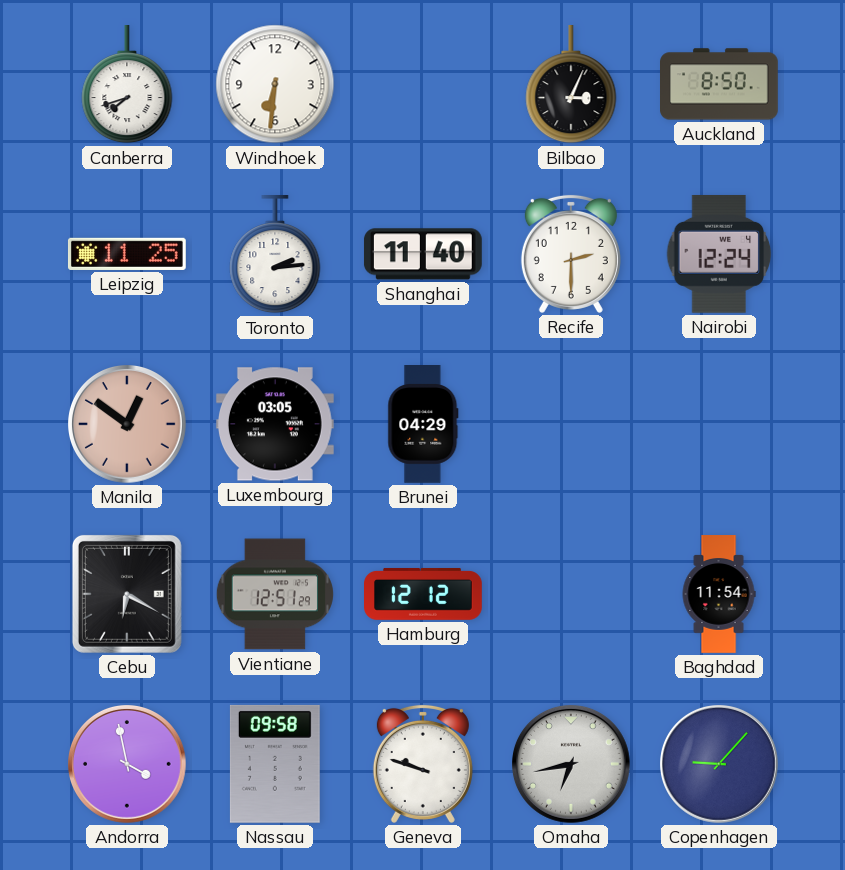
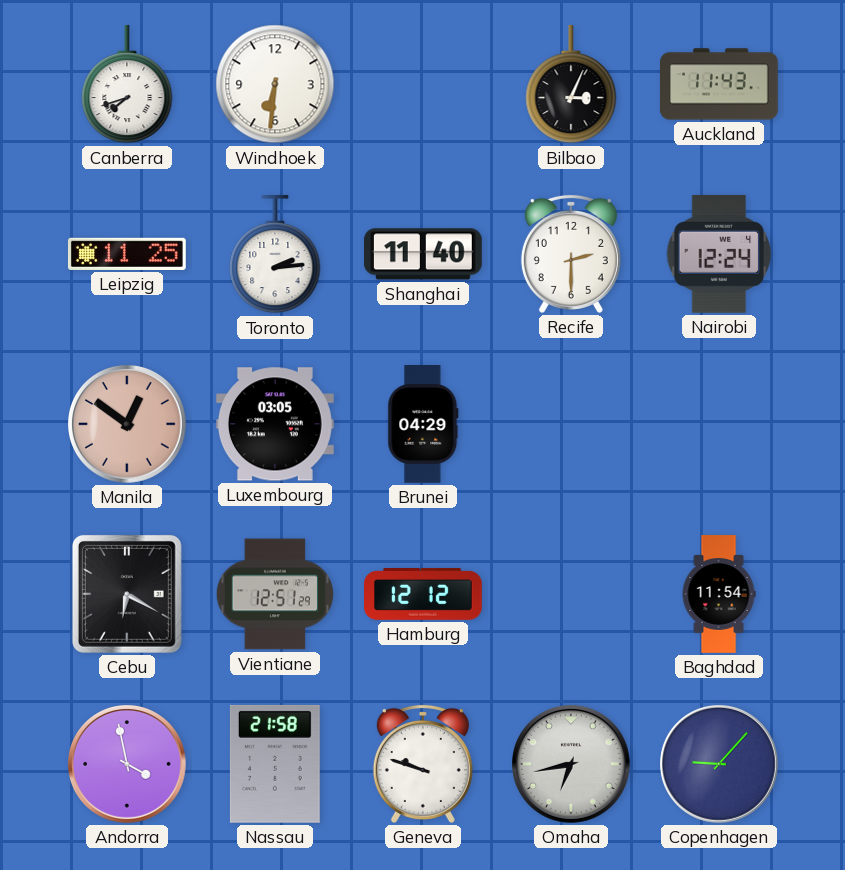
Auckland: 8:50 -> 11:43 (720, 84)
Nassau: 09:58 -> 21:58 (275, 764)
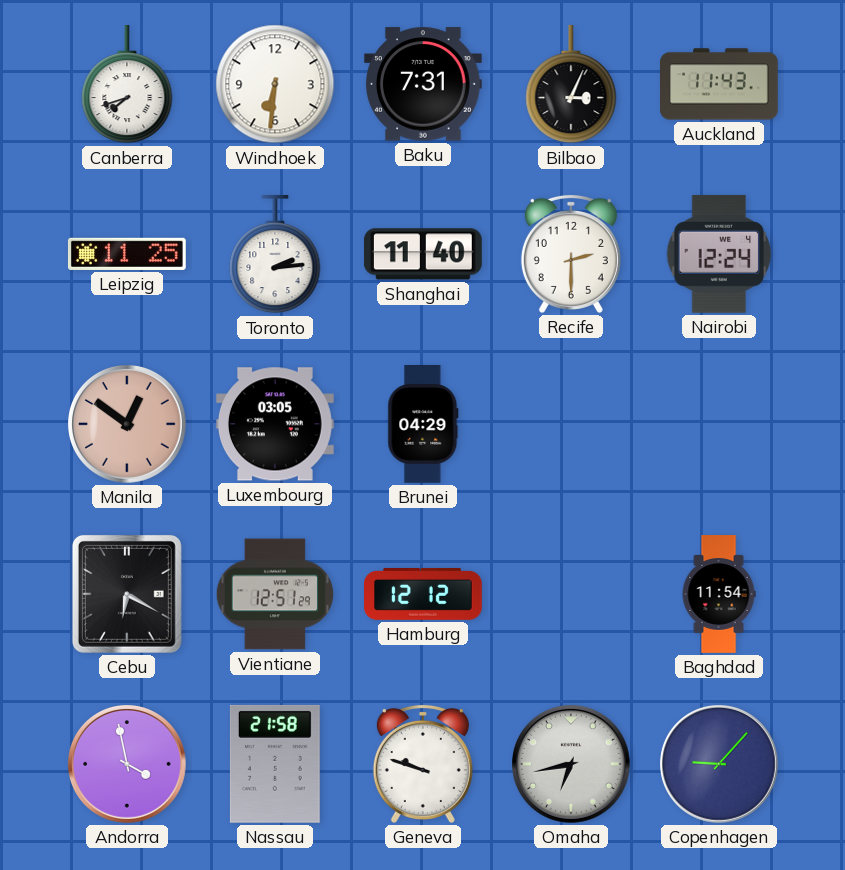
Baku: none -> 7:31 (423, 84)
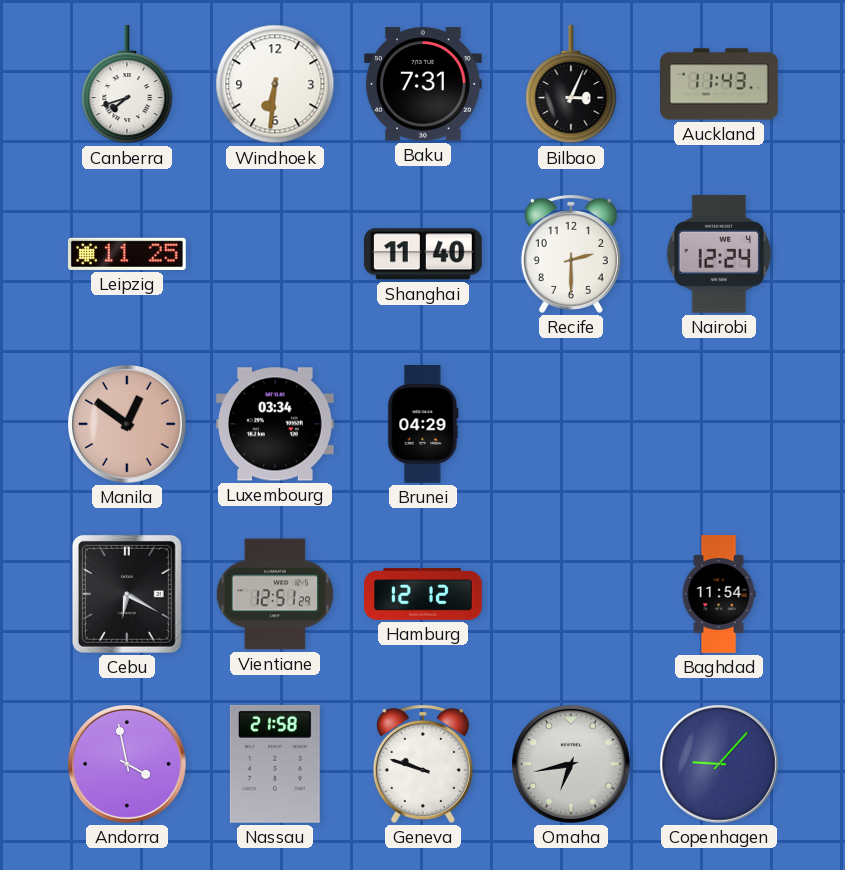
Toronto: 2:14 -> none (275, 255)
Luxembourg: 03:05 -> 03:34 (275, 424)
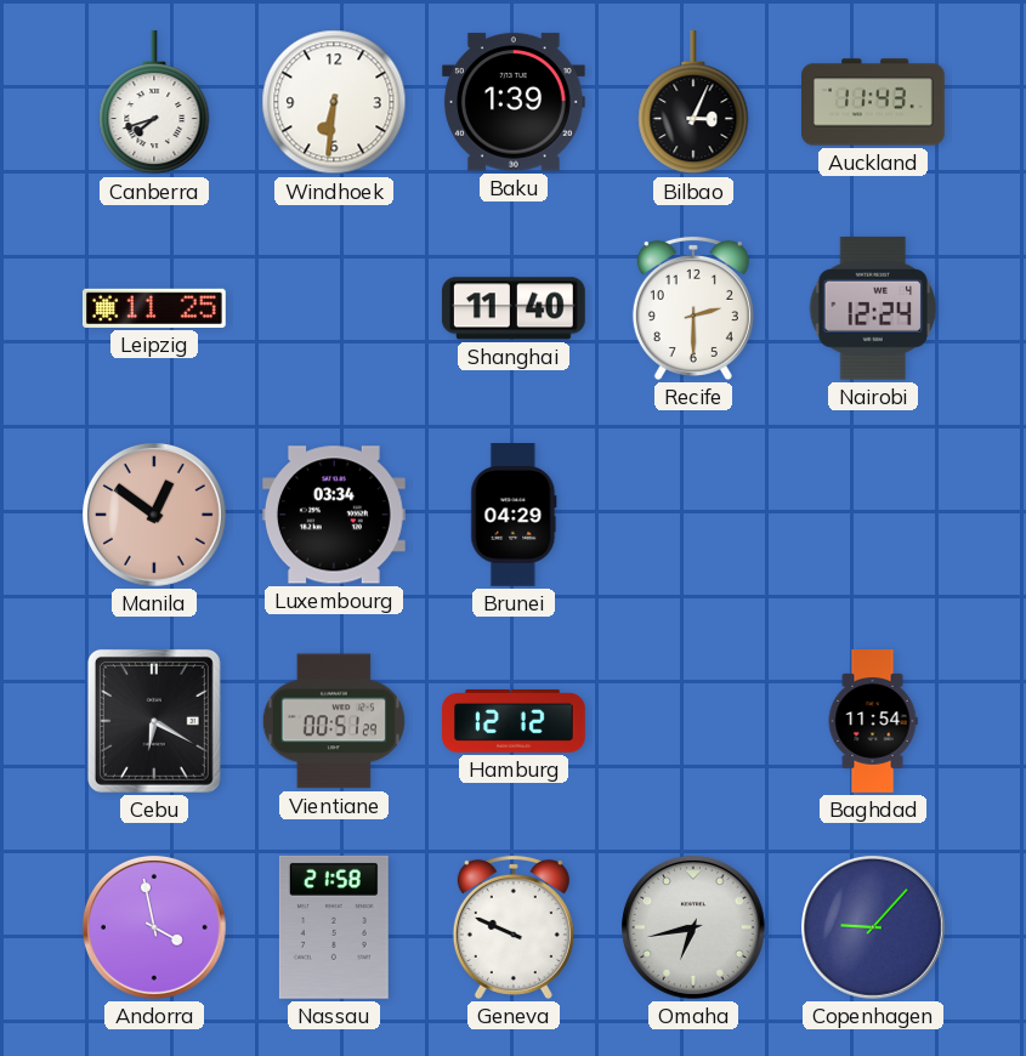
Baku: 7:31 -> 1:39 (514, 102)
Vientiane: 12:51 -> 00:51 (334, 721)
Geneva: 9:48 -> 9:49 (514, 927)
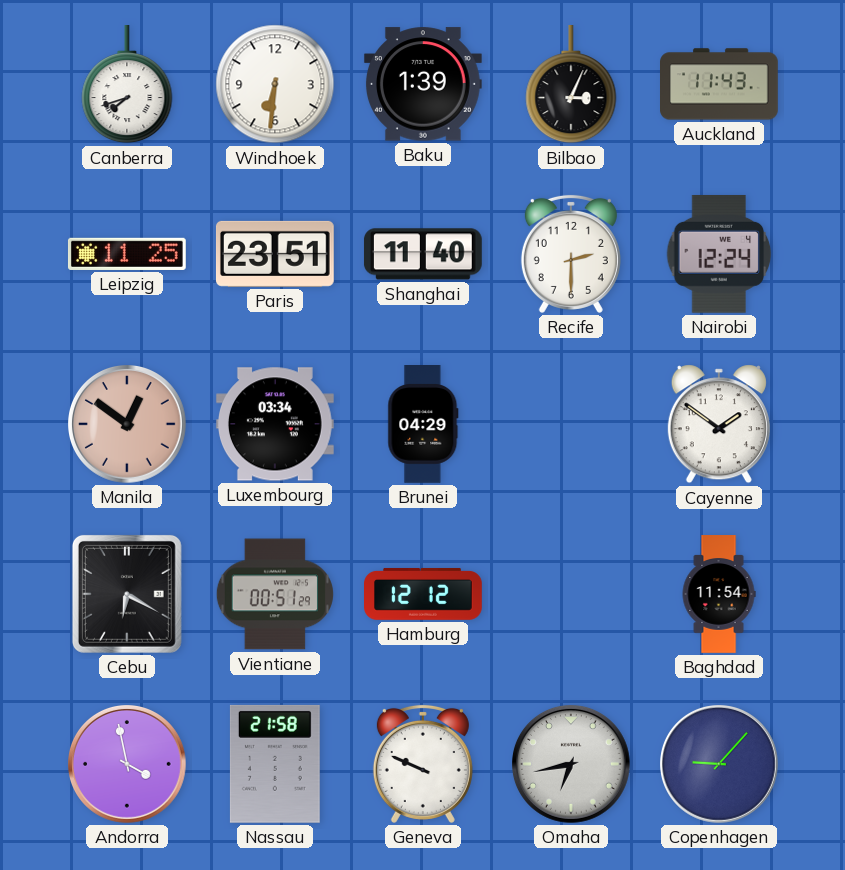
Paris: none -> 23:51 (275, 254)
Cayenne: none -> 1:51 (719, 424)
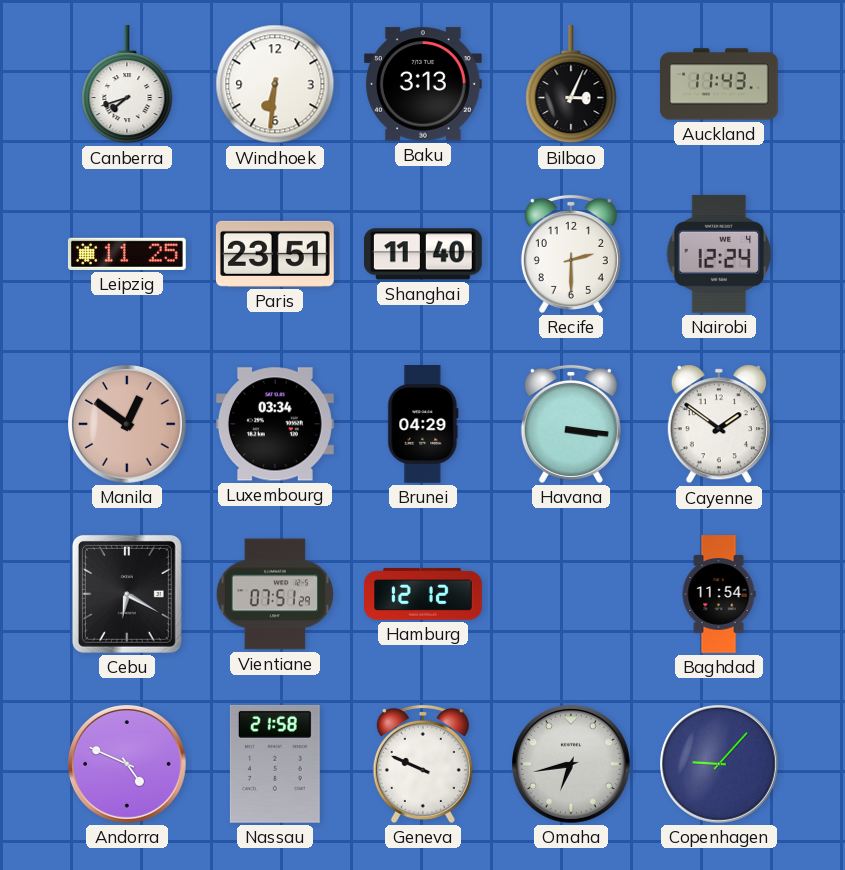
Baku: 1:39 -> 3:13 (423, 84)
Havana: none -> 3:16 (571, 424)
Vientiane: 00:51 -> 07:51 (275, 594)
Andorra: 3:58 -> 4:49 (128, 765)
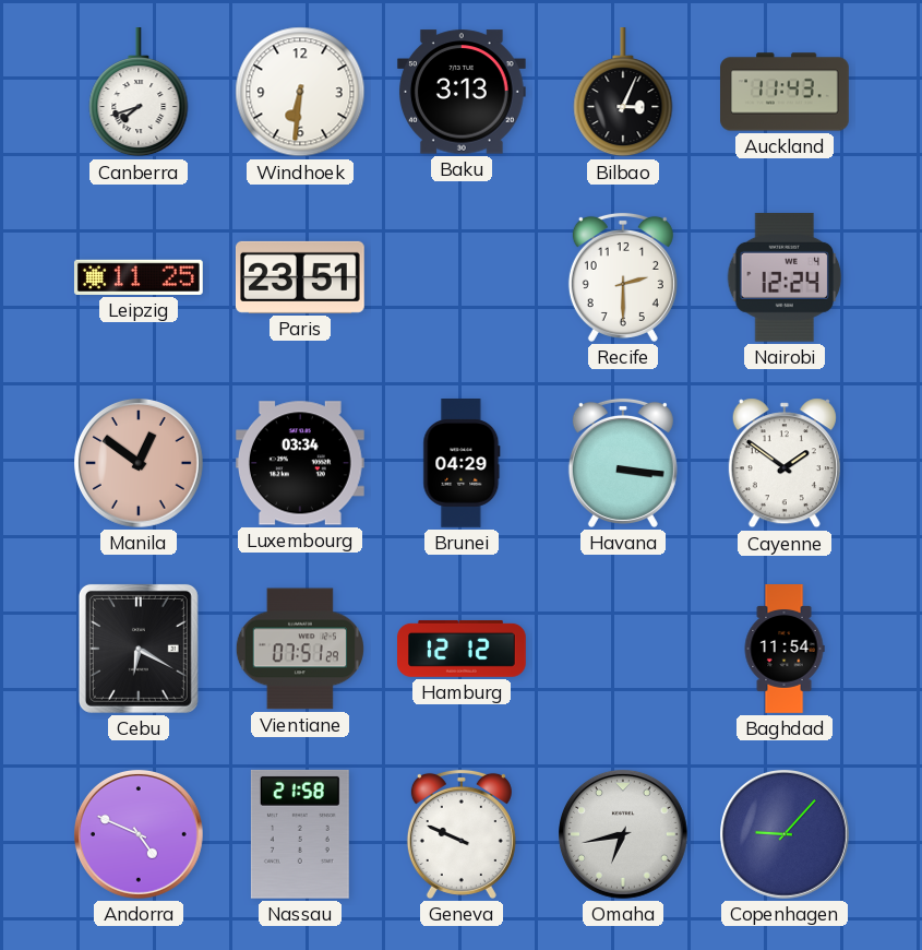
Shanghai: 11:40 -> none (423, 254)
